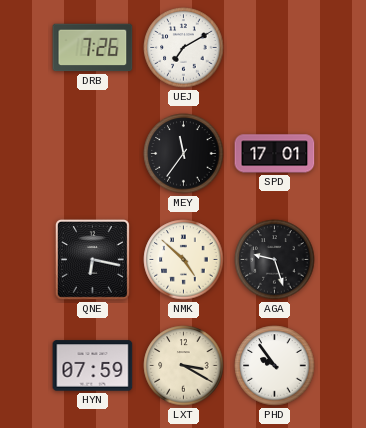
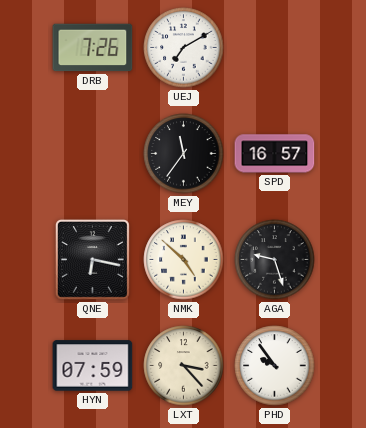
SPD: 17:01 -> 16:57 (275, 154)
LXT: 3:20 -> 3:23 (184, 366)
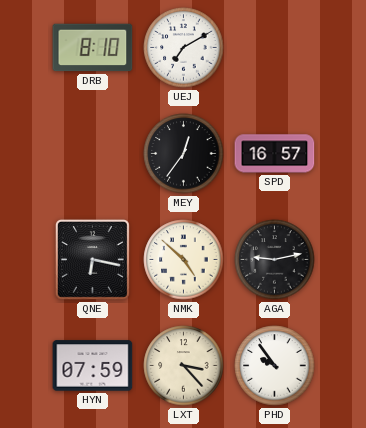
DRB: 7:26 -> 8:10 (93, 48)
MEY: 11:36 -> 12:36 (184, 154)
AGA: 9:27 -> 9:13 (275, 260)
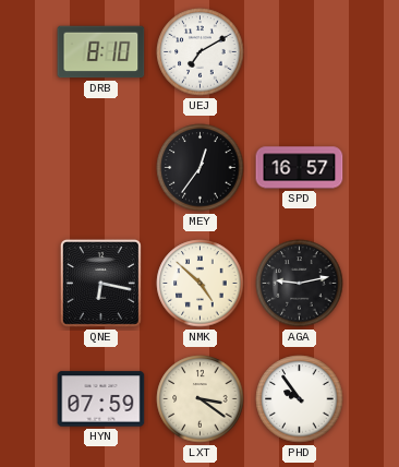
LXT: 3:23 -> 3:21 (201, 399)
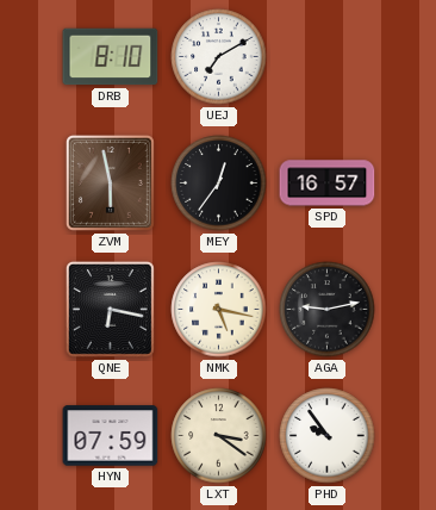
ZVM: none -> 5:58 (110, 182)
NMK: 4:52 -> 5:17 (219, 310)
